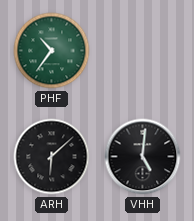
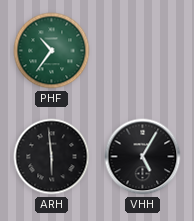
ARH: 6:08 -> 5:59 (52, 157)
VHH: 5:01 -> 5:05 (143, 157)
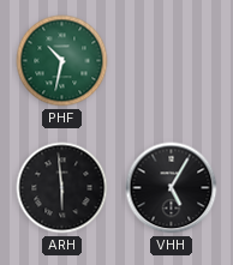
PHF: 10:36 -> 10:32 (62, 61)
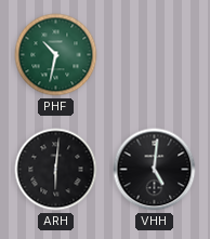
ARH: 5:59 -> 6:01 (56, 170)
VHH: 5:05 -> 5:01 (155, 170)
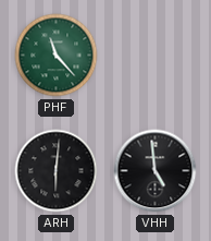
PHF: 10:32 -> 11:23 (57, 56)
VHH: 5:01 -> 4:59 (156, 171)
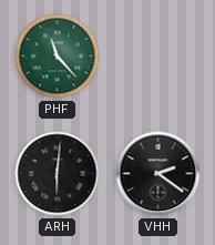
VHH: 4:59 -> 2:21 (158, 174)
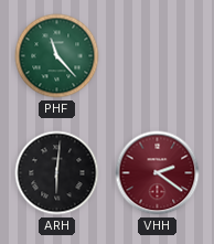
VHH dial: black -> burgundy (158, 173)
